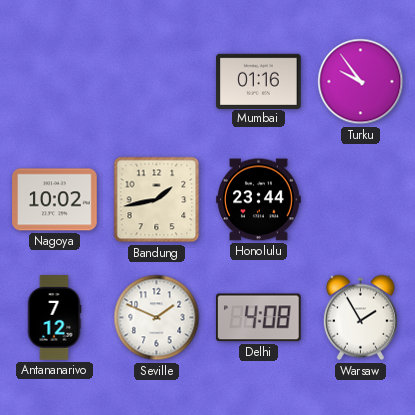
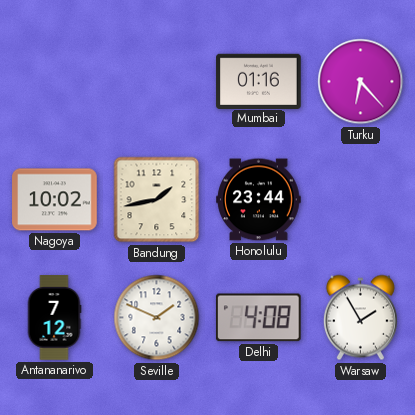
Turku: 9:54 -> 6:23 (361, 82)
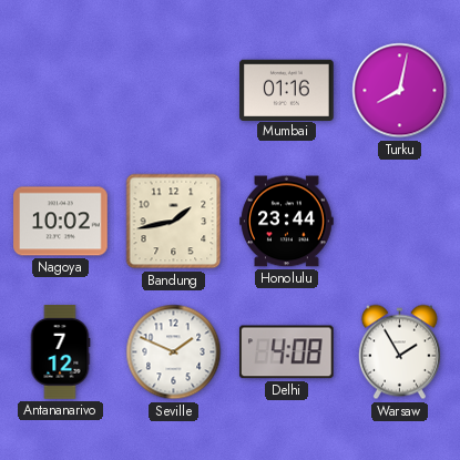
Turku: 6:23 -> 8:02 (400, 91)
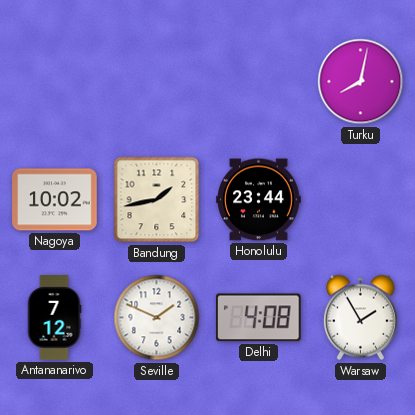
Mumbai: 01:16 -> none (287, 90)
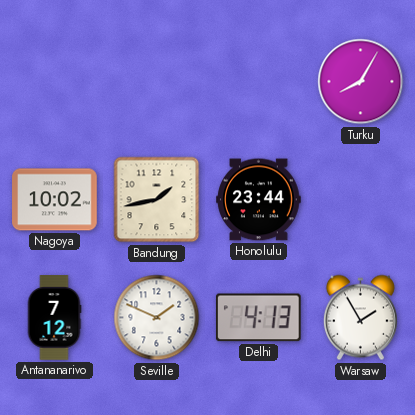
Turku: 8:02 -> 8:05 (361, 82)
Delhi: 4:08 -> 4:13 (258, 318)
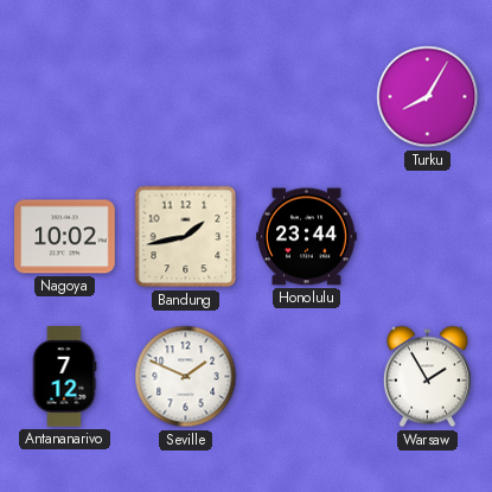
Delhi: 4:13 -> none (258, 318)
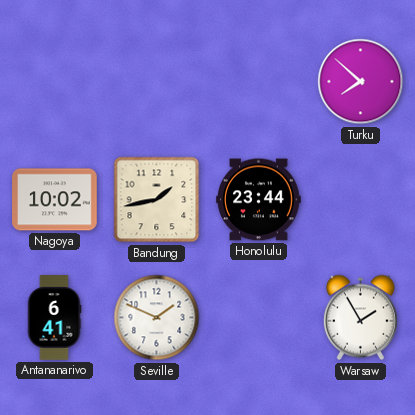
Turku: 8:05 -> 7:52 (361, 82)
Antananarivo: 7:12 -> 6:41 (54, 318)
